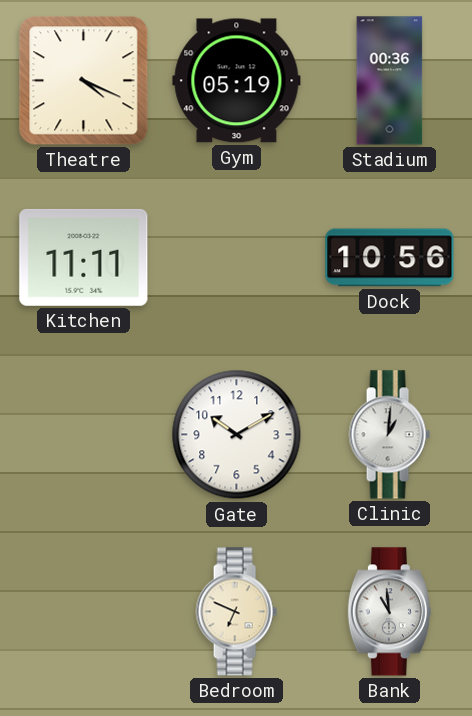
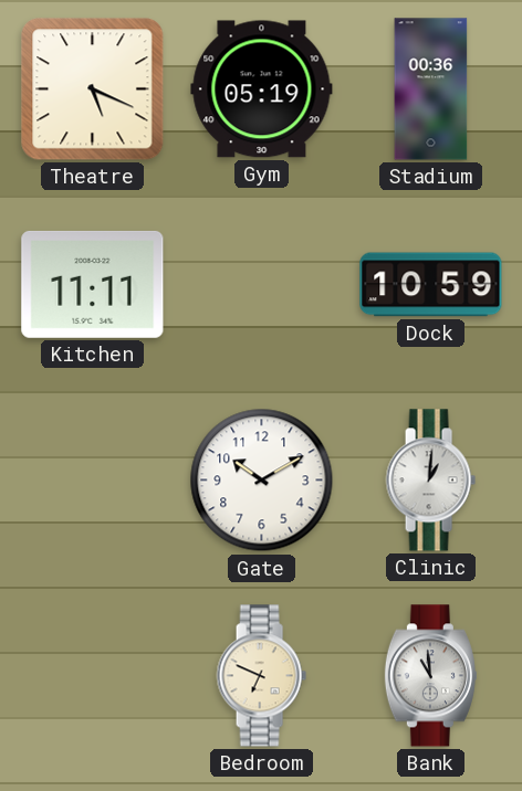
Theatre: 4:19 -> 5:19 (93, 89)
Dock: 10:56 -> 10:59 (431, 285)
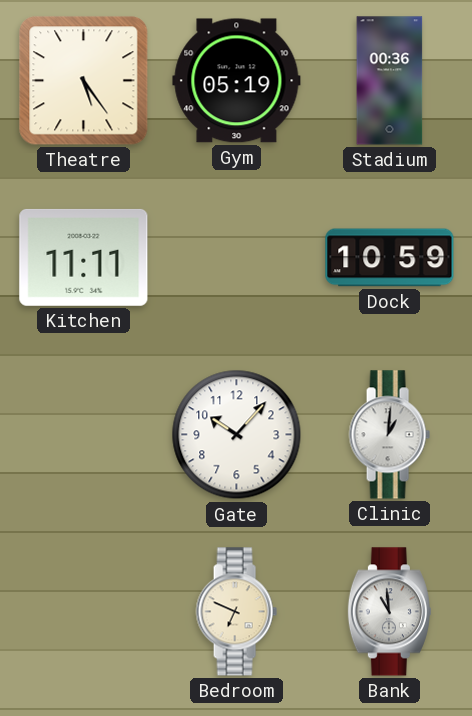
Theatre: 5:19 -> 5:24 (84, 81)
Gate: 10:10 -> 10:07 (237, 435)
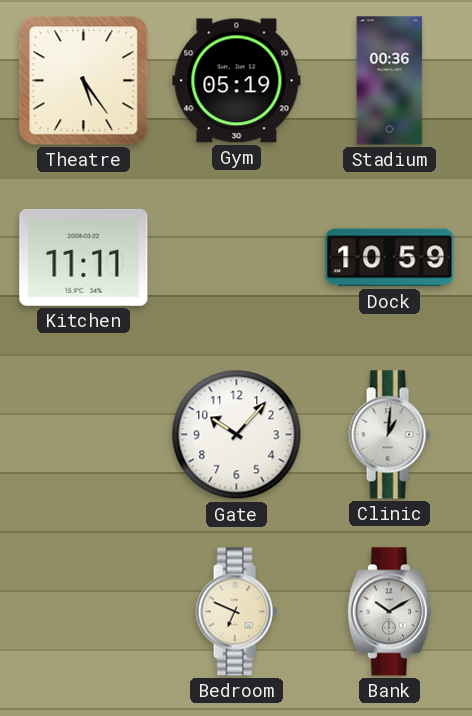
Bank: 10:59 -> 10:10 (389, 612)
